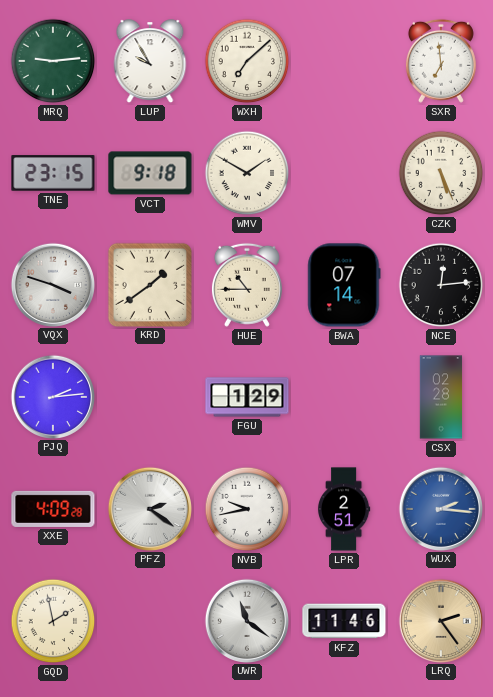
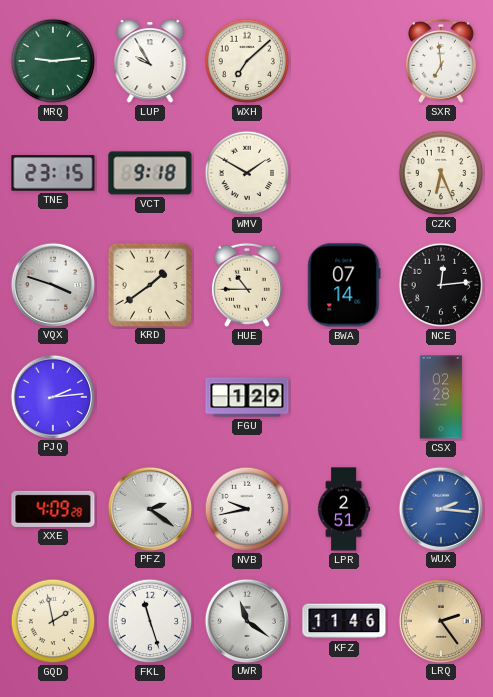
CZK: 5:26 -> 6:26 (441, 173)
FKL: none -> 11:27 (150, 621)
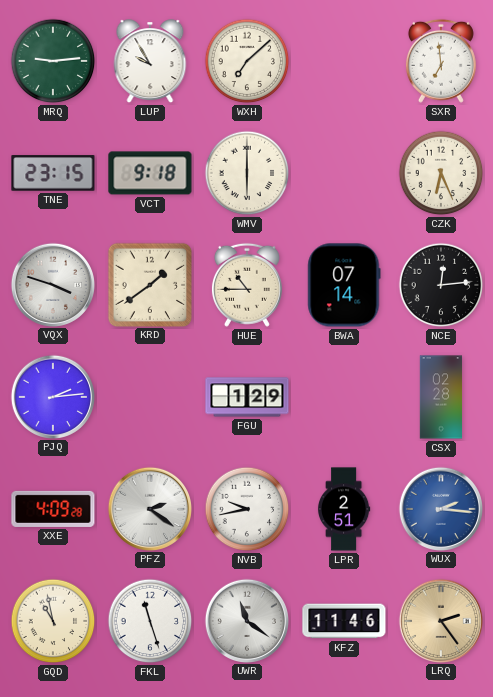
WMV: 1:50 -> 6:00 (247, 173)
GQD: 1:58 -> 10:58 (53, 621)
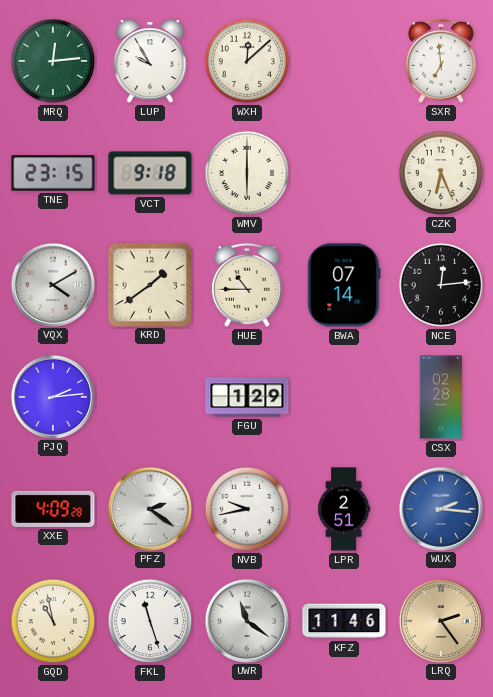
MRQ: 9:14 -> 12:14 (53, 61)
WXH: 7:08 -> 12:08 (247, 61)
VQX: 3:48 -> 4:10 (52, 284)
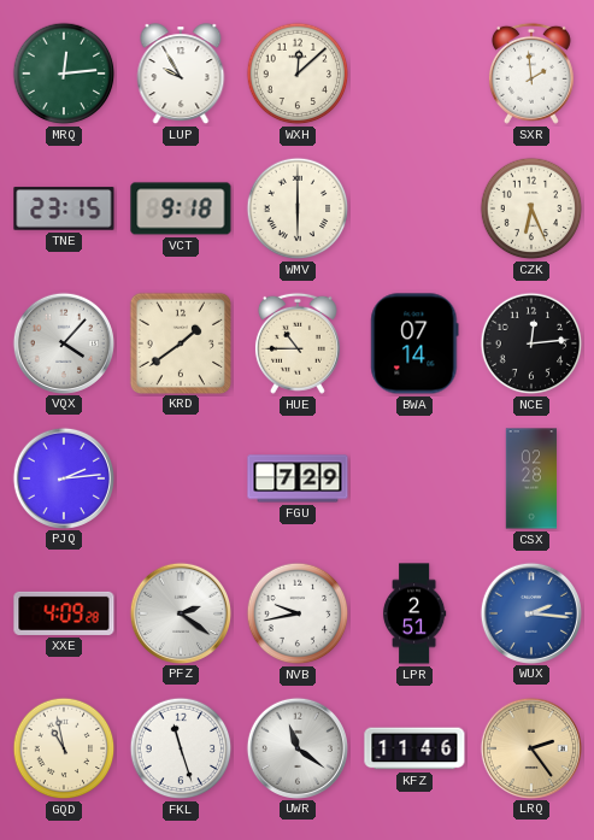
SXR: 6:59 -> 1:59 (531, 74)
VQX: 4:10 -> 4:07 (63, 342)
FGU: 1:29 -> 7:29 (298, 478)
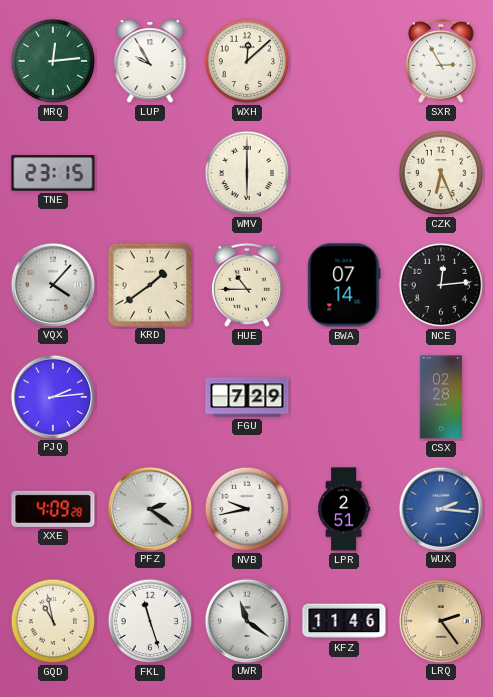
SXR: 1:59 -> 2:55 (441, 61)
VCT: 9:18 -> none (181, 208)
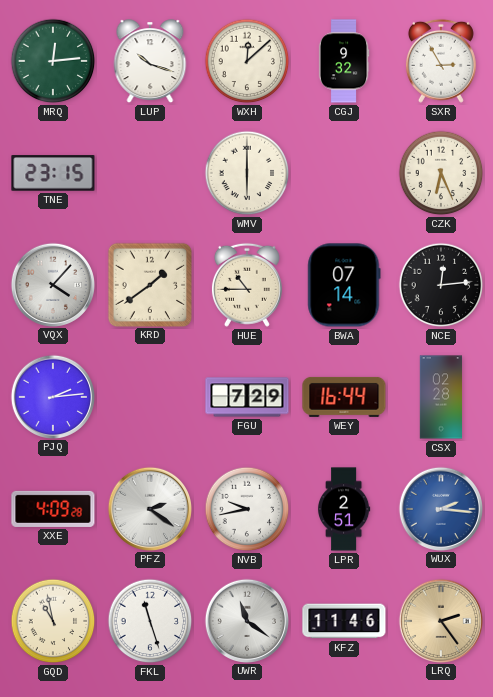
LUP: 9:55 -> 10:18 (150, 62)
CGJ: none -> 9:32 (344, 61)
WEY: none -> 16:44 (344, 397)
